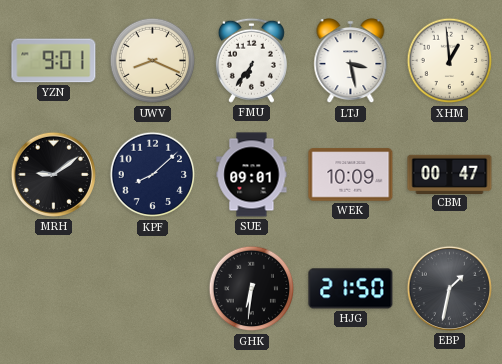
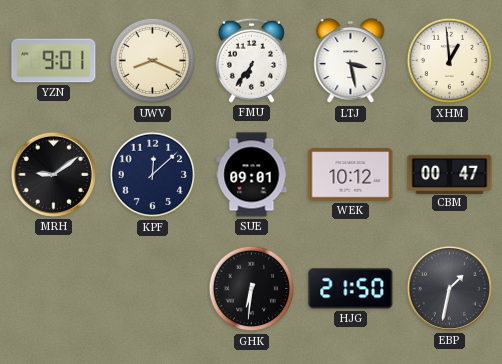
KPF: 8:08 -> 12:08 (153, 175)
WEK: 10:09 -> 10:12 (351, 175)
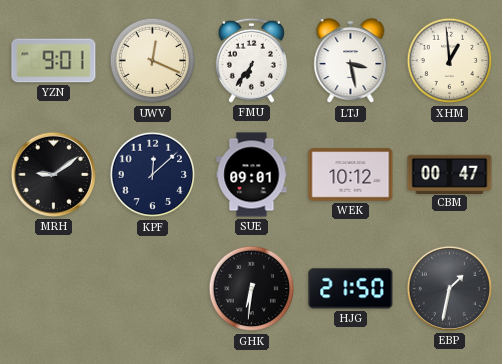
UWV: 8:19 -> 12:19 (153, 61)
